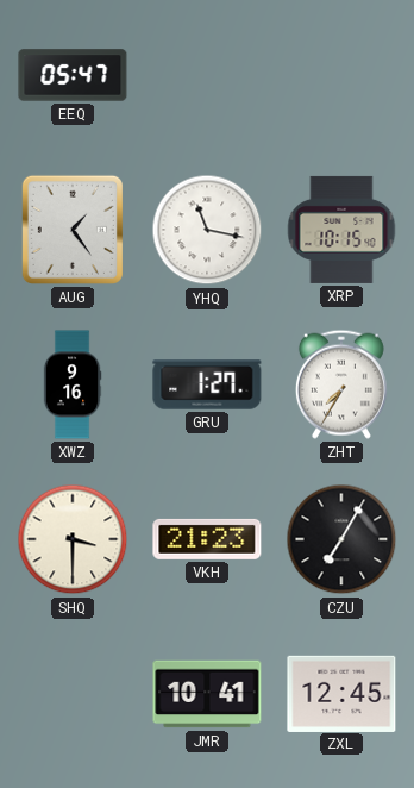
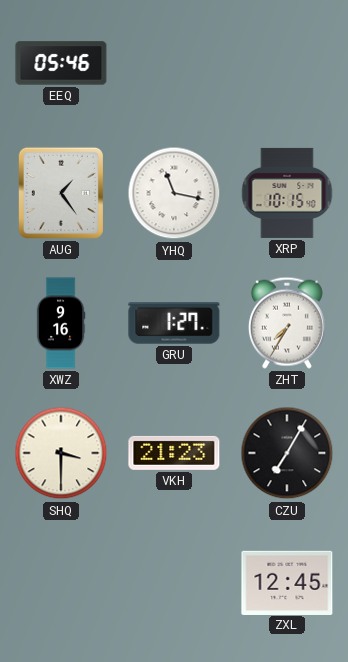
EEQ: 05:47 -> 05:46 (61, 63)
JMR: 10:41 -> none (207, 694)
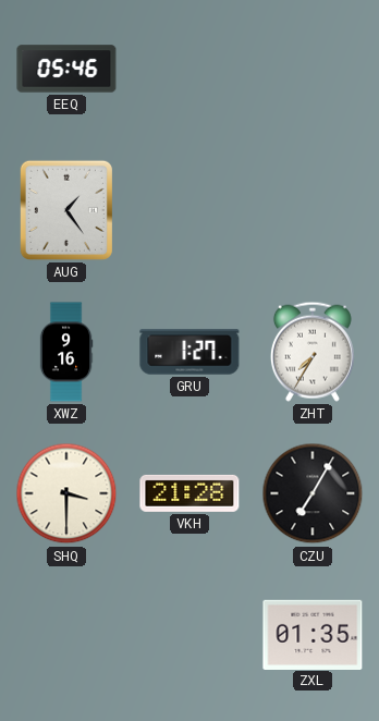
YHQ: 11:17 -> none (174, 193)
XRP: 10:15 -> none (287, 193)
VKH: 21:23 -> 21:28 (189, 493)
ZXL: 12:45 -> 01:35 (313, 634)
